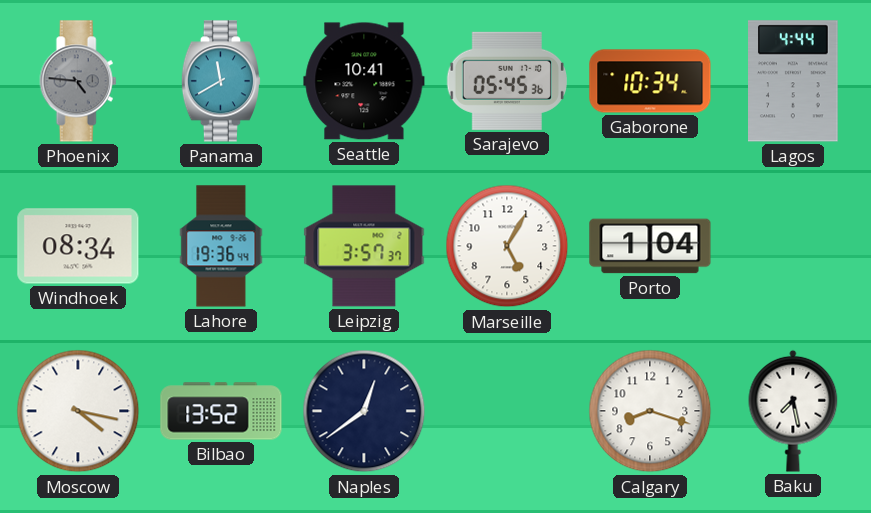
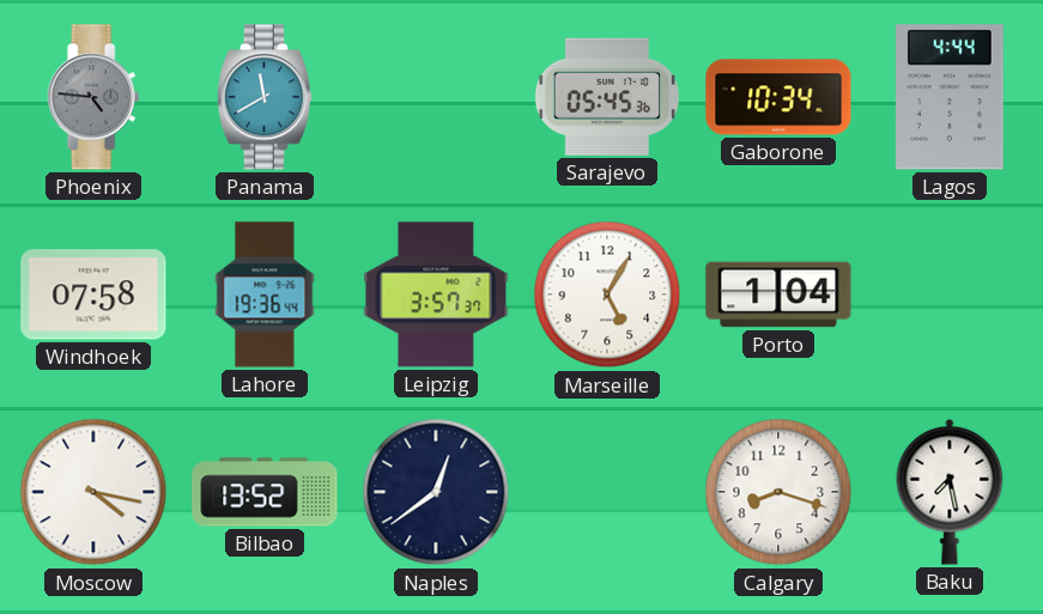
Seattle: 10:41 -> none (364, 81)
Windhoek: 08:34 -> 07:58 (93, 294)
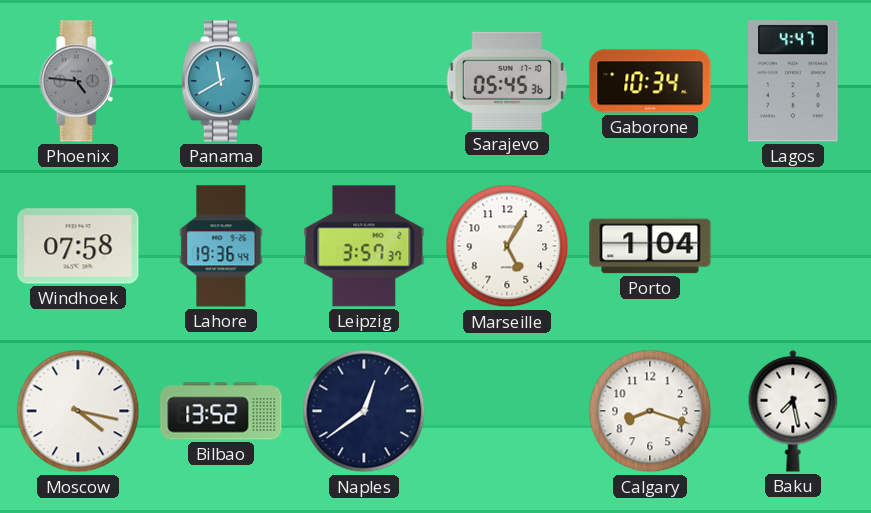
Lagos: 4:44 -> 4:47 (794, 81)
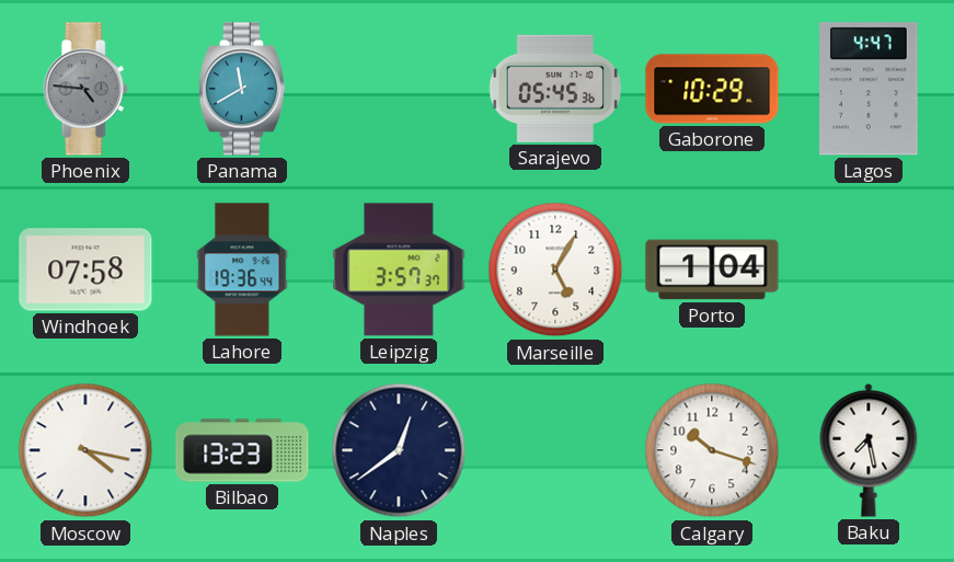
Gaborone: 10:34 -> 10:29 (712, 89)
Bilbao: 13:52 -> 13:23 (242, 450)
Calgary: 8:18 -> 10:18 (712, 450)
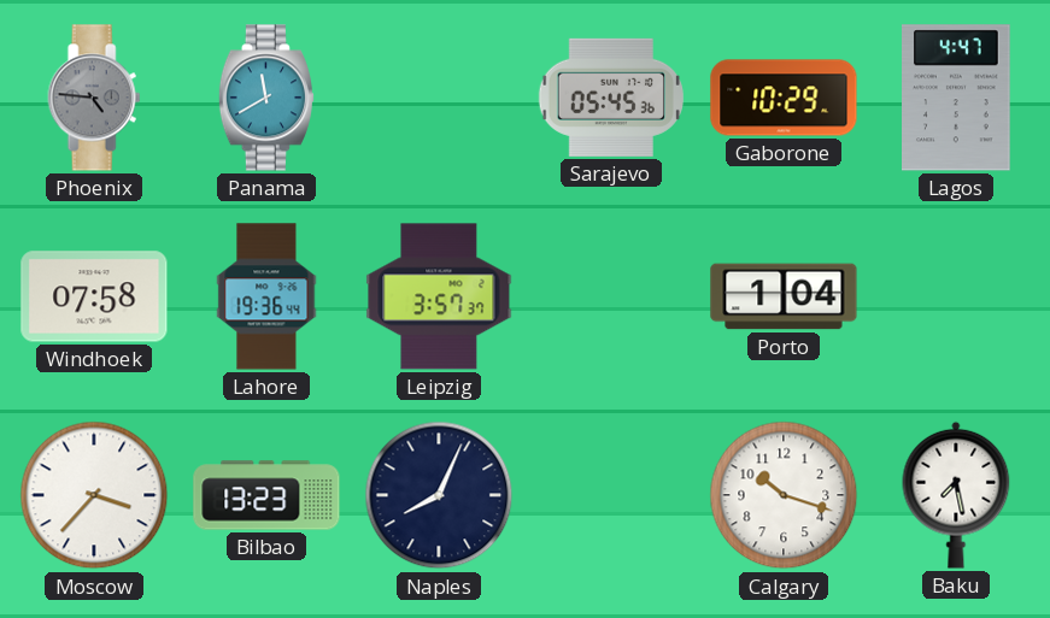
Marseille: 5:05 -> none (555, 269)
Moscow: 4:17 -> 3:37 (94, 495)
Naples: 12:39 -> 8:04 (439, 495)
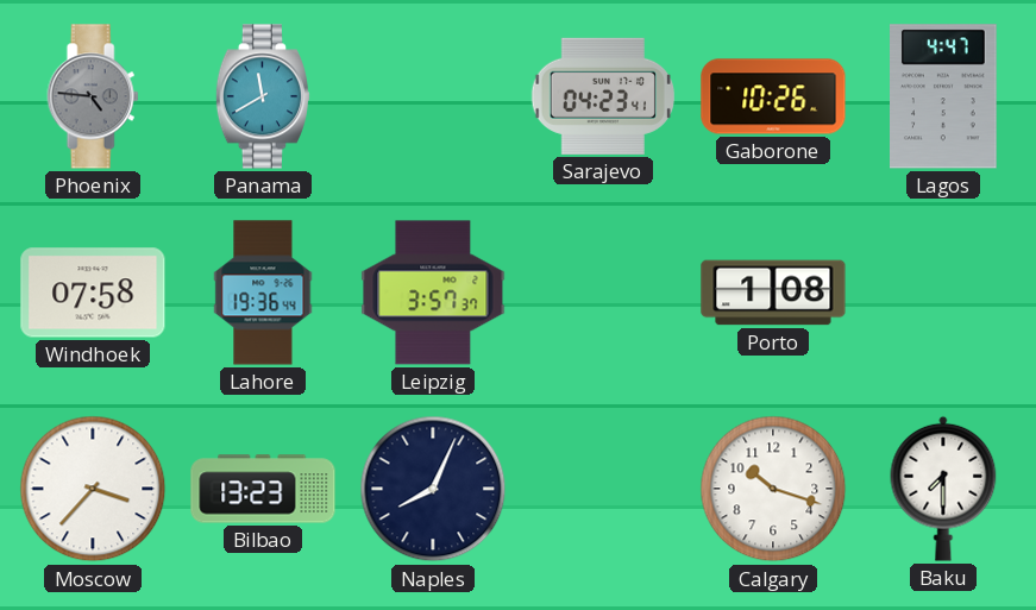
Sarajevo: 05:45 -> 04:23 (603, 96)
Gaborone: 10:29 -> 10:26 (773, 96)
Porto: 1:04 -> 1:08 (773, 293)
Baku: 7:28 -> 7:30 (943, 489)
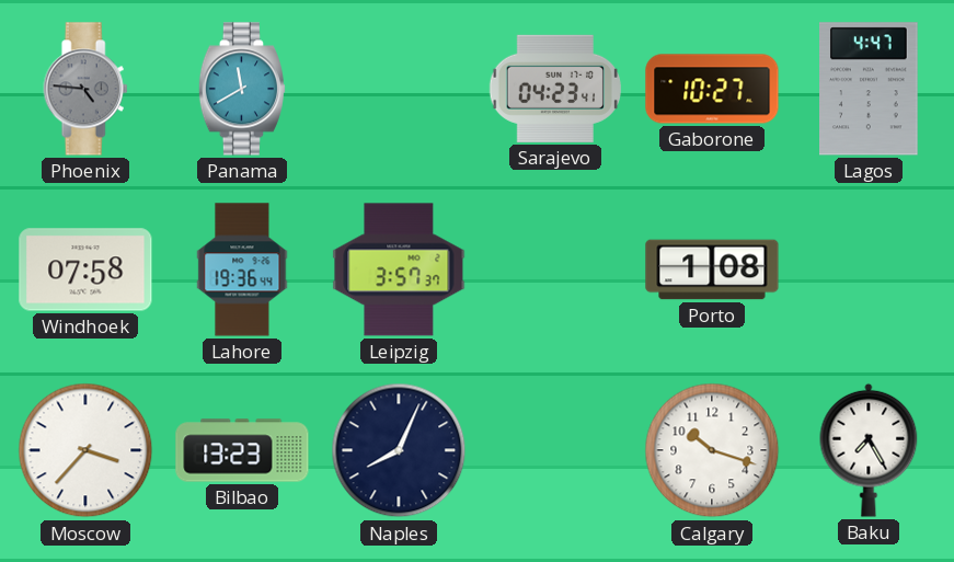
Gaborone: 10:26 -> 10:27 (712, 89)
Baku: 7:30 -> 7:25 (869, 450)
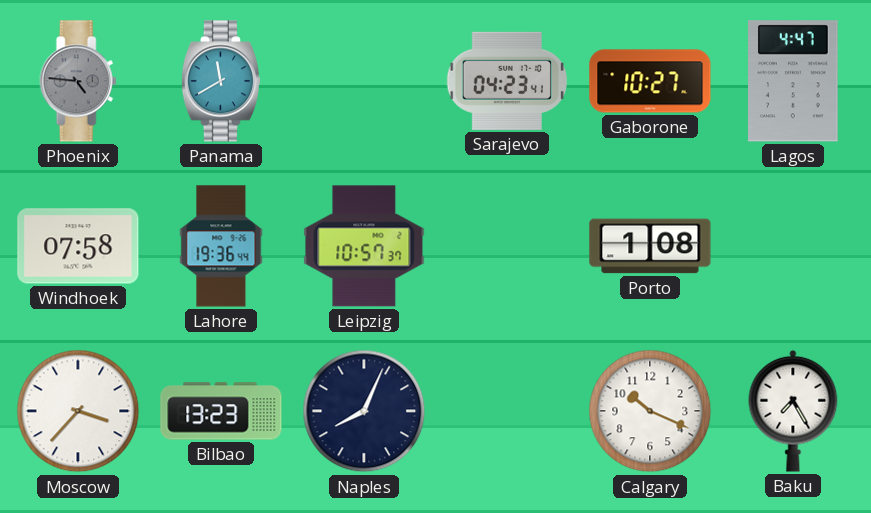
Leipzig: 3:57 -> 10:57 (364, 246)
Calgary: 10:18 -> 10:19 (650, 411)
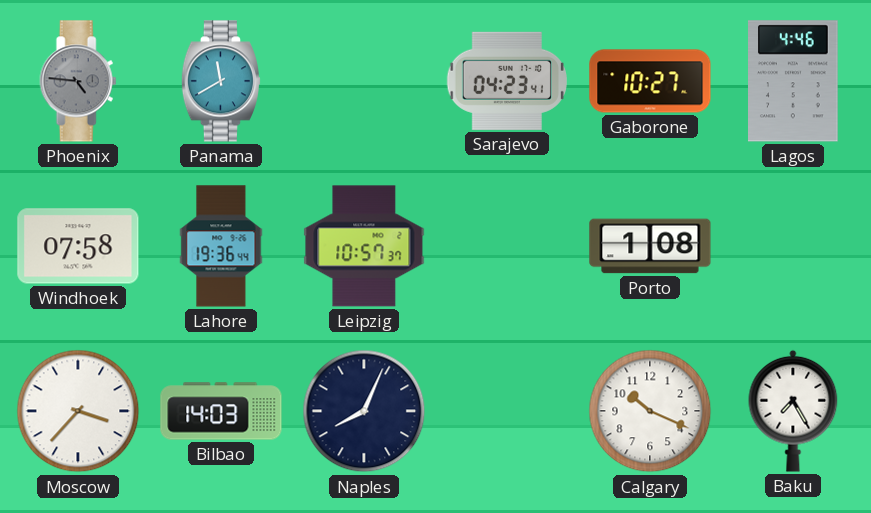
Lagos: 4:47 -> 4:46 (794, 81)
Bilbao: 13:23 -> 14:03 (221, 411)
